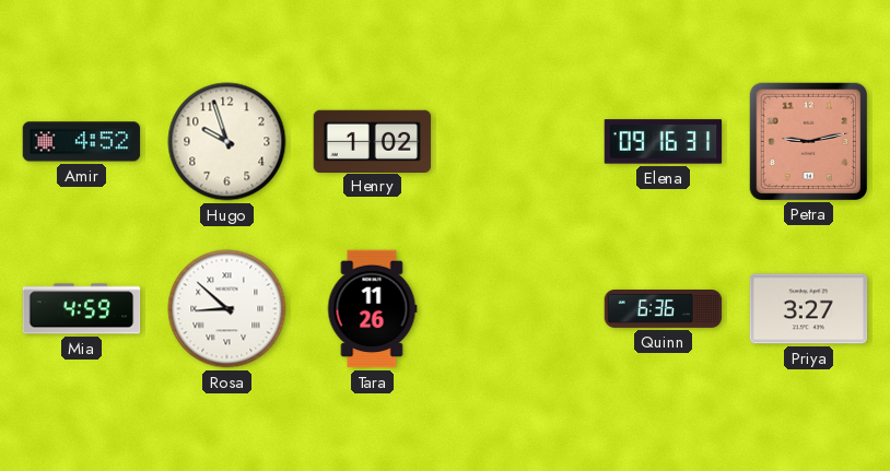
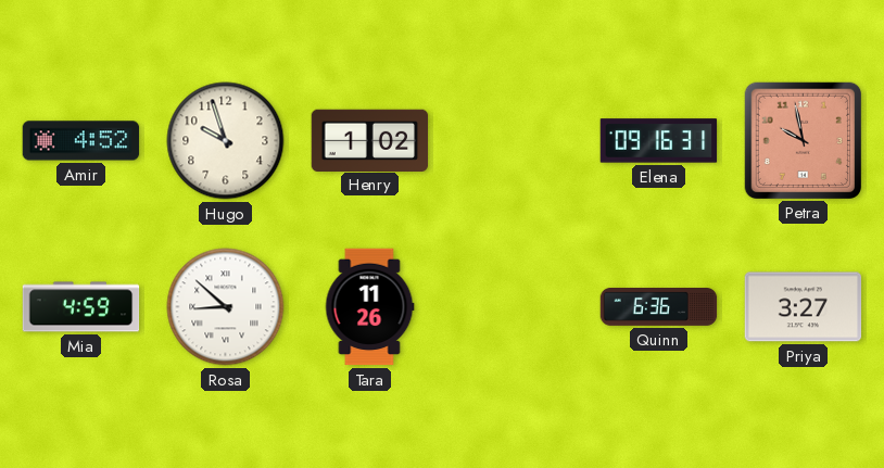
Petra: 9:13 -> 9:58 (803, 140)
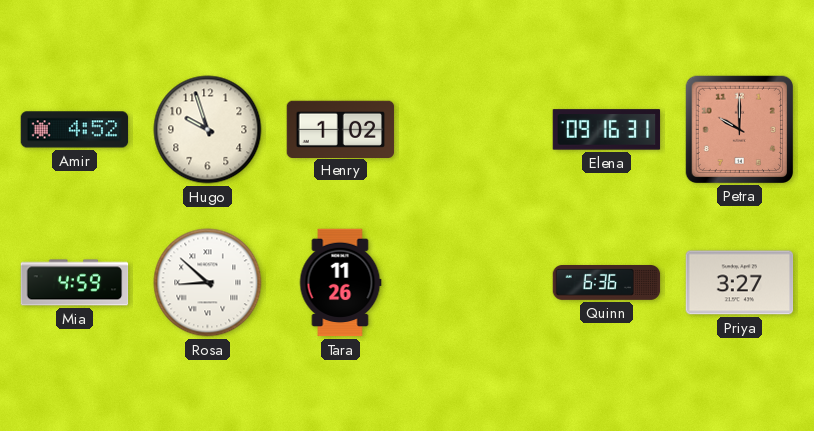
Petra: 9:58 -> 10:00 (739, 129)
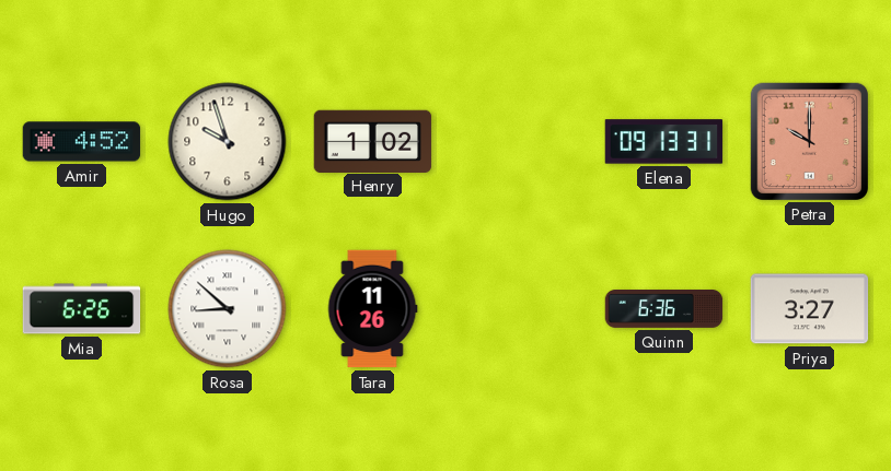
Elena: 09:16 -> 09:13 (664, 142)
Mia: 4:59 -> 6:26 (82, 309)
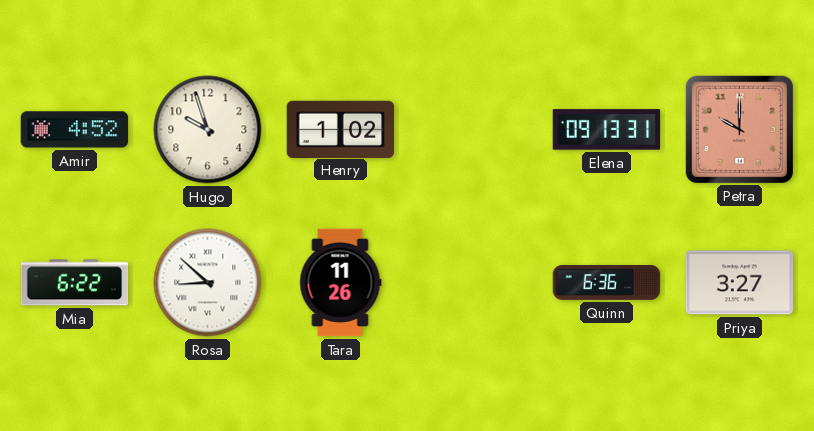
Mia: 6:26 -> 6:22 (75, 283)
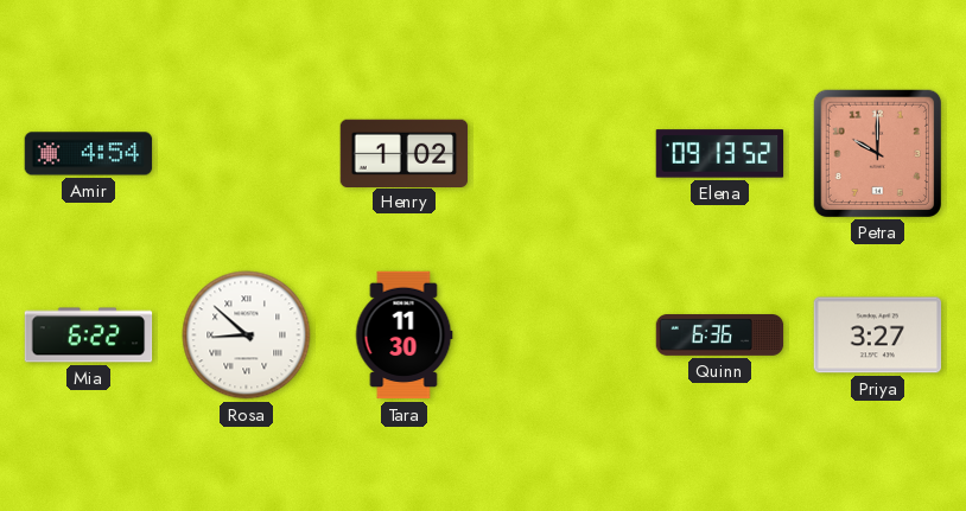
Amir: 4:52 -> 4:54 (89, 154)
Hugo: 9:57 -> none (208, 130)
Elena: 09:13:31 -> 09:13:52 (720, 154)
Tara: 11:26 -> 11:30 (403, 336)
